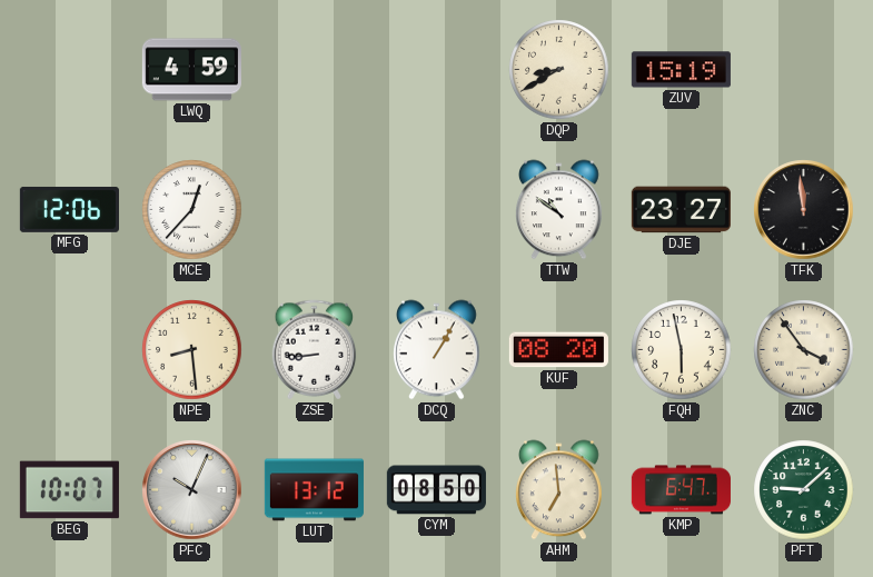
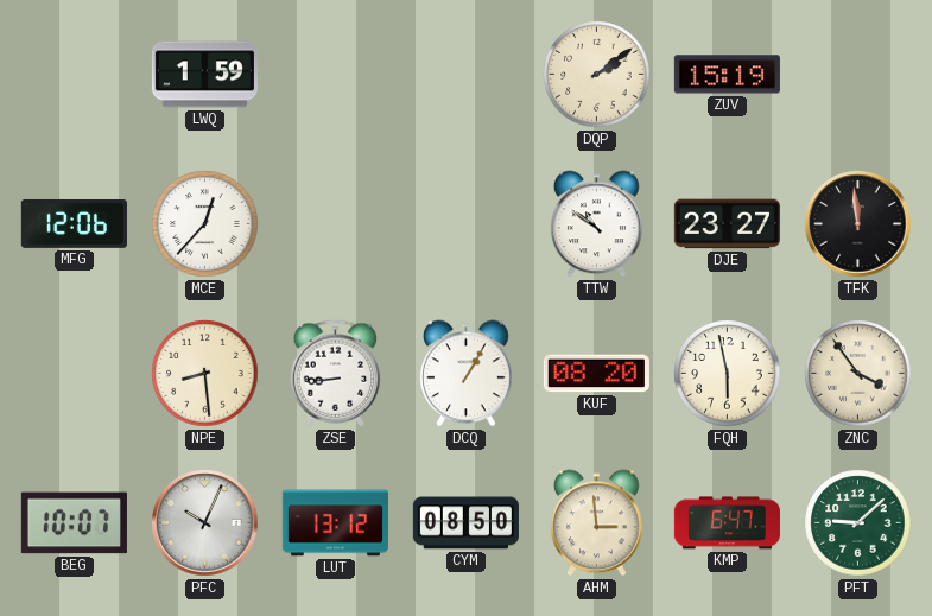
LWQ: 4:59 -> 1:59 (204, 75)
DQP: 8:40 -> 2:09 (597, 75)
AHM: 6:59 -> 2:59 (597, 523)
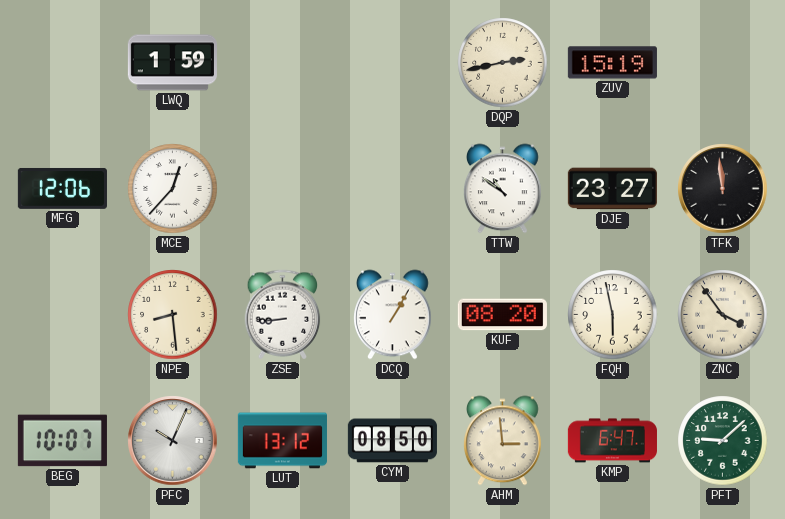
DQP: 2:09 -> 2:43 (503, 63)
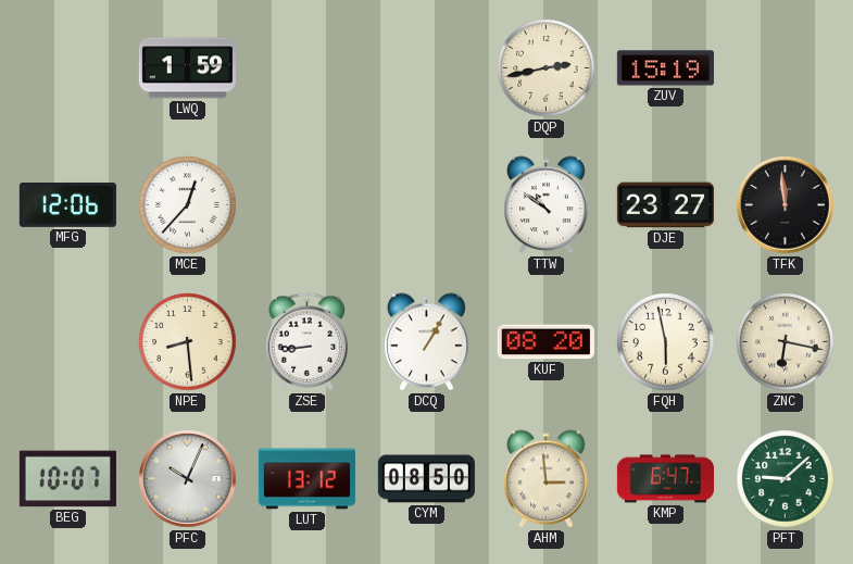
ZNC: 3:54 -> 6:17 (786, 342)
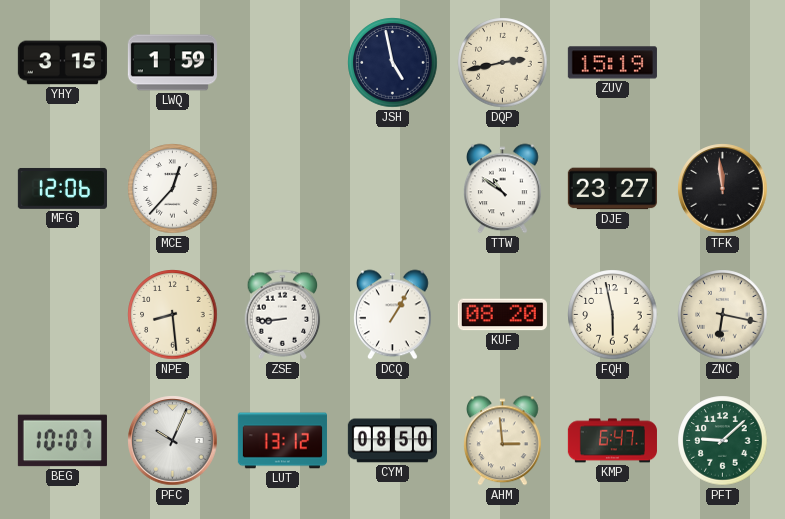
YHY: none -> 3:15 (62, 63)
JSH: none -> 4:58 (393, 63)
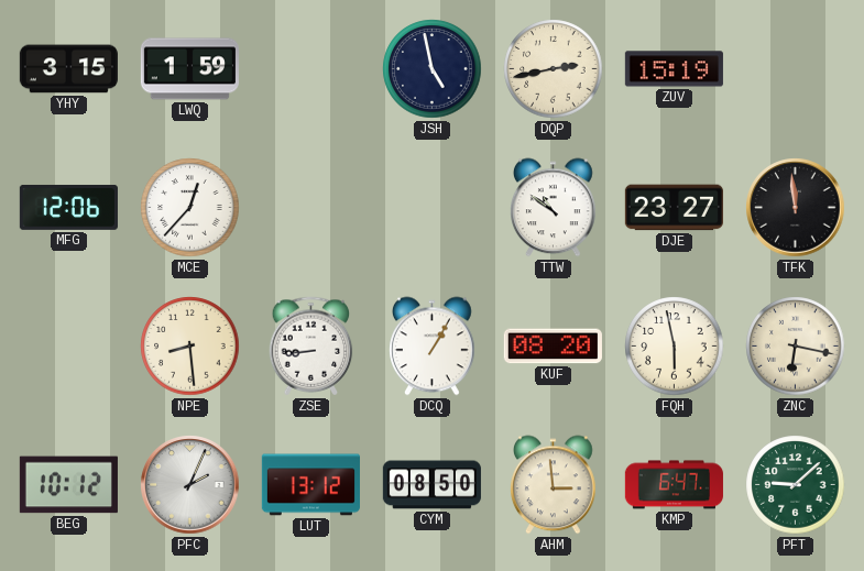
BEG: 10:07 -> 10:12 (68, 485)
PFC: 10:04 -> 2:04 (190, 485)
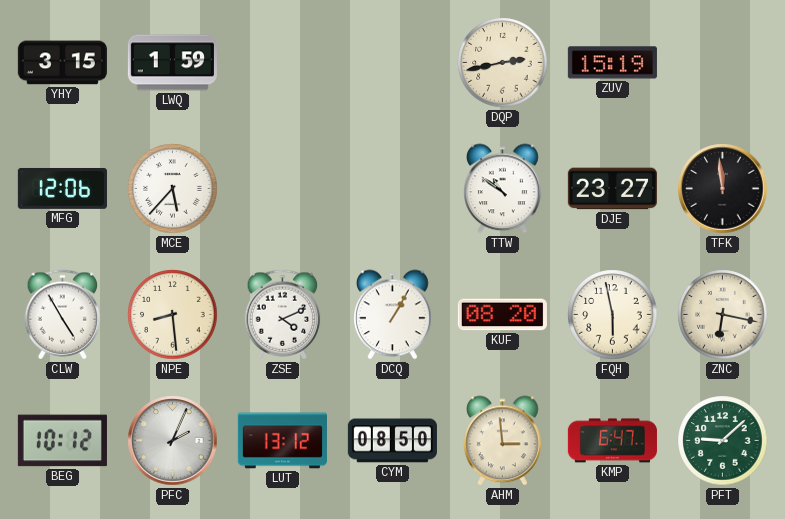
JSH: 4:58 -> none (433, 69)
MCE: 12:37 -> 5:37 (173, 189)
CLW: none -> 4:55 (63, 315)
ZSE: 8:44 -> 4:11 (283, 315)
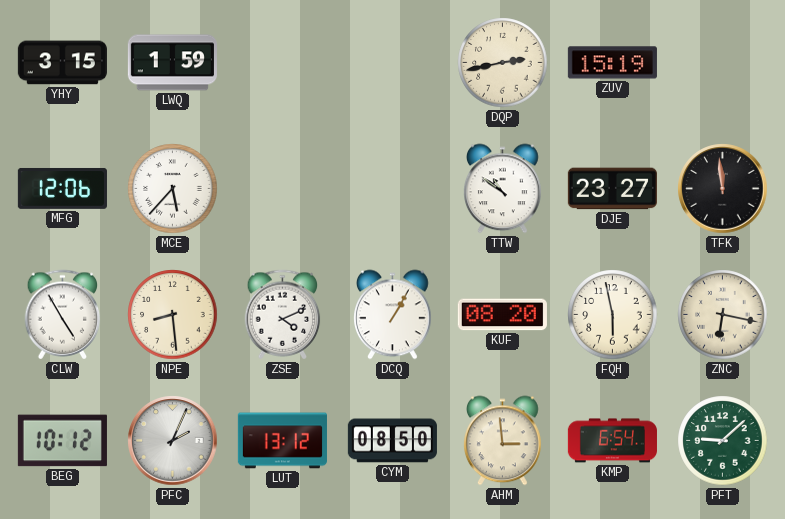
KMP: 6:47 -> 6:54 (612, 441)
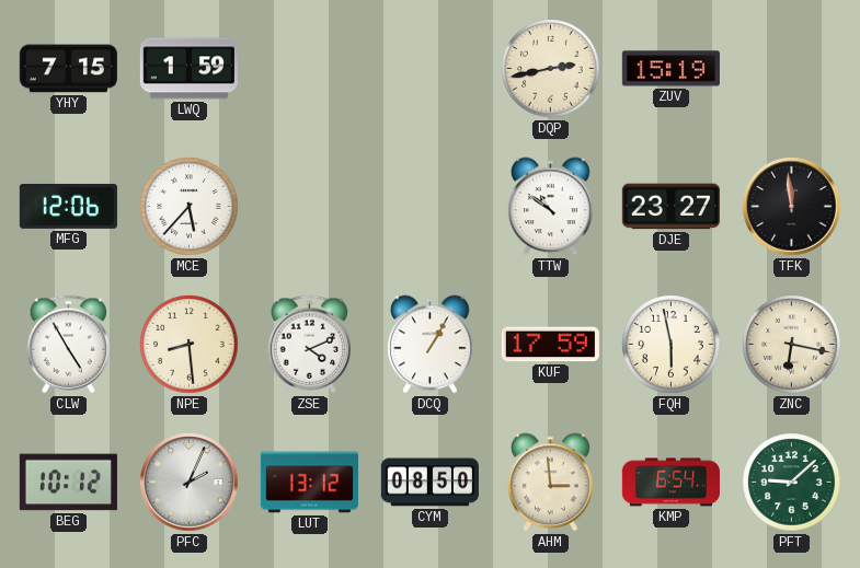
YHY: 3:15 -> 7:15 (68, 69)
KUF: 08:20 -> 17:59 (550, 345)
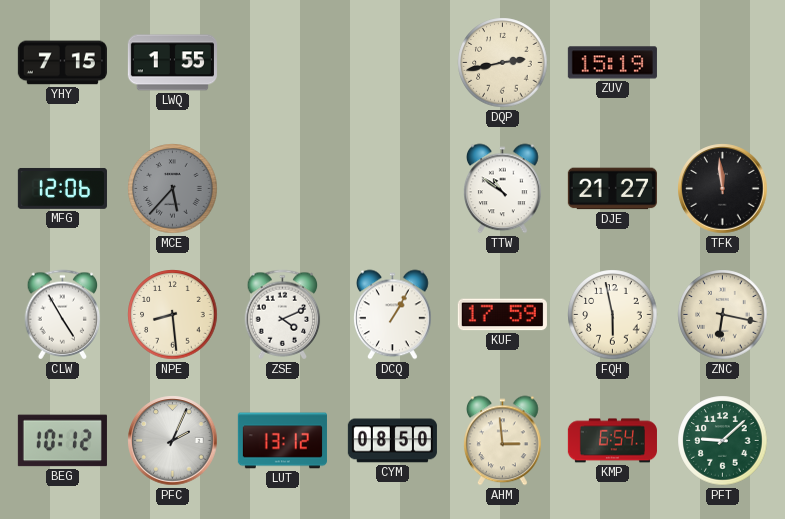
LWQ: 1:59 -> 1:55 (172, 63)
MCE dial: white -> grey (173, 189)
DJE: 23:27 -> 21:27 (612, 189)
